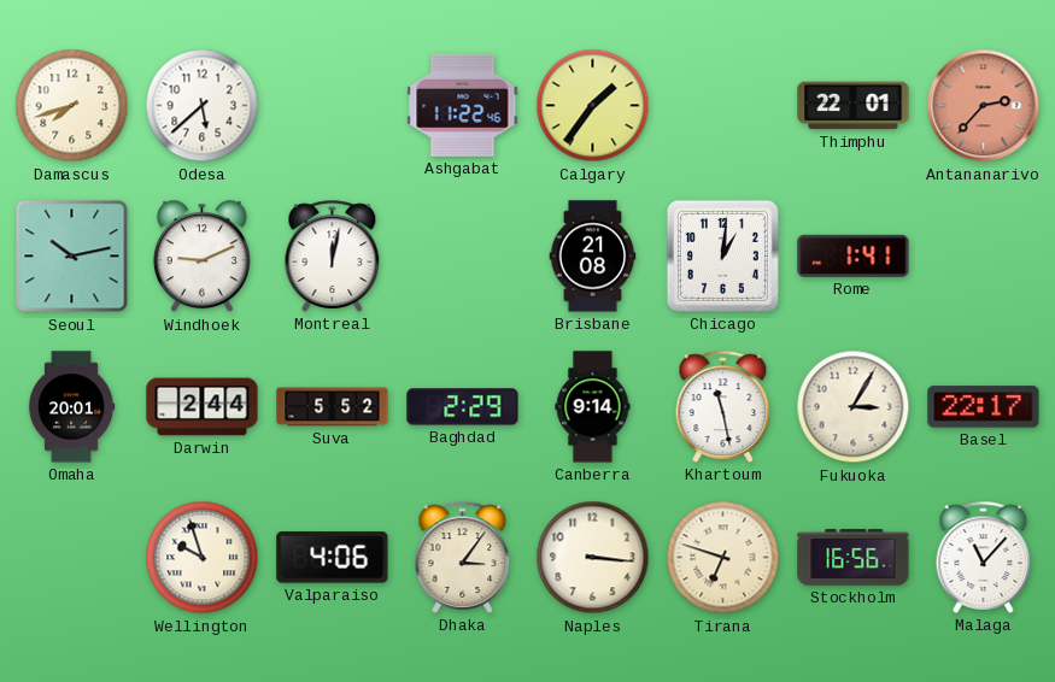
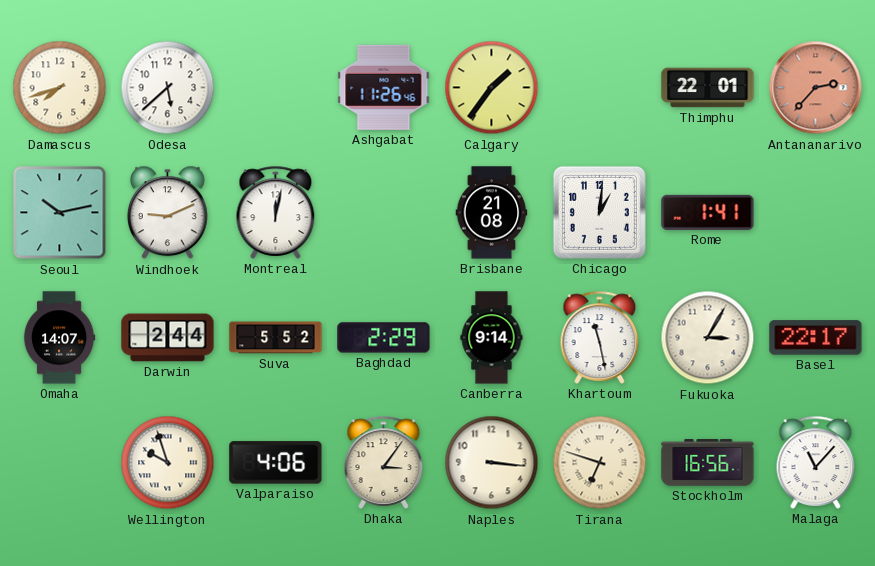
Ashgabat: 11:22 -> 11:26 (384, 87)
Omaha: 20:01 -> 14:07 (59, 338)
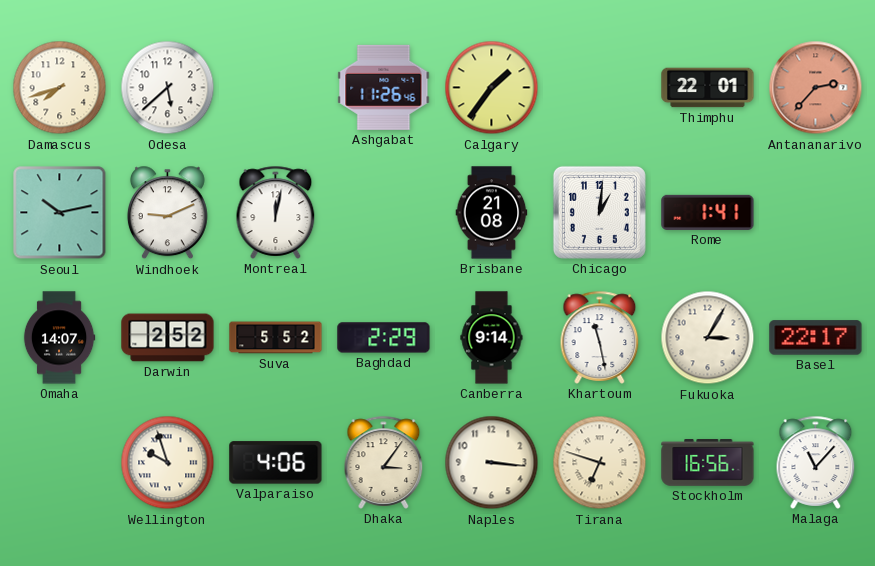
Darwin: 2:44 -> 2:52 (168, 338)
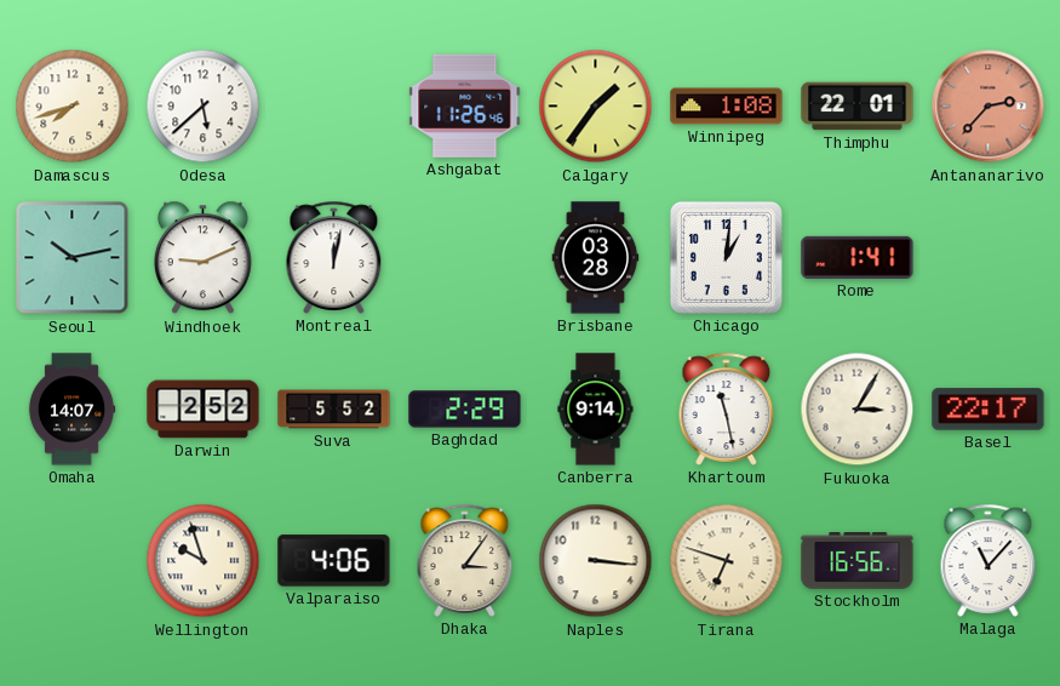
Winnipeg: none -> 1:08 (727, 107)
Brisbane: 21:08 -> 03:28 (596, 258)
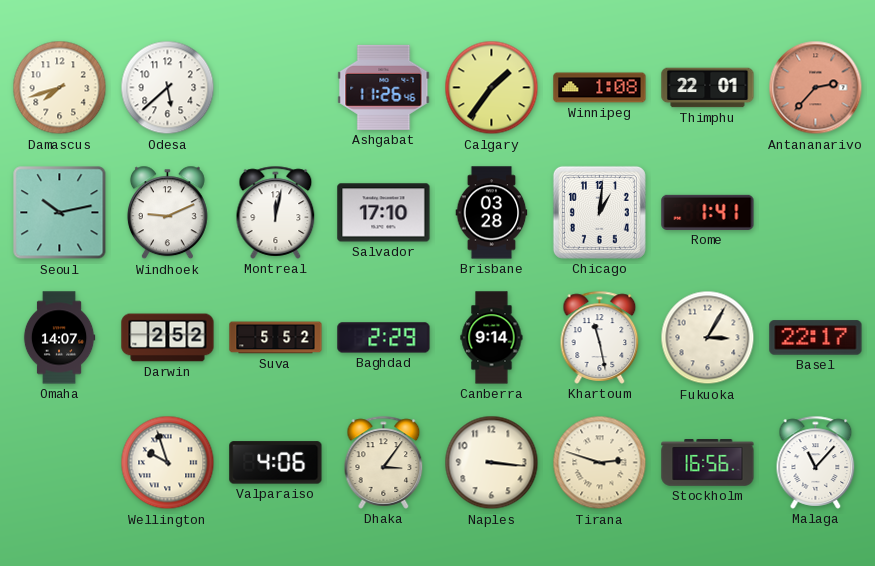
Salvador: none -> 17:10 (384, 213)
Tirana: 6:48 -> 2:48 (600, 463)
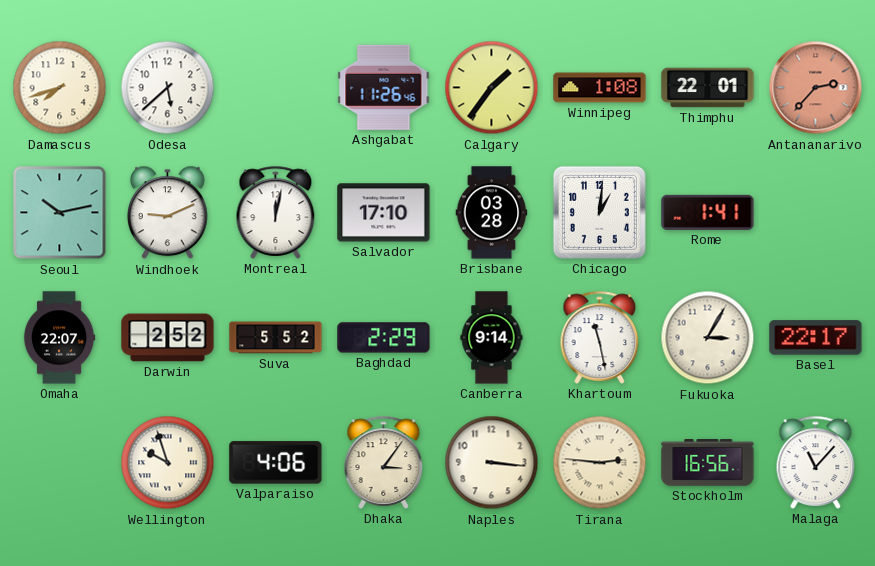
Omaha: 14:07 -> 22:07 (59, 338)
Tirana: 2:48 -> 2:46 (600, 463)
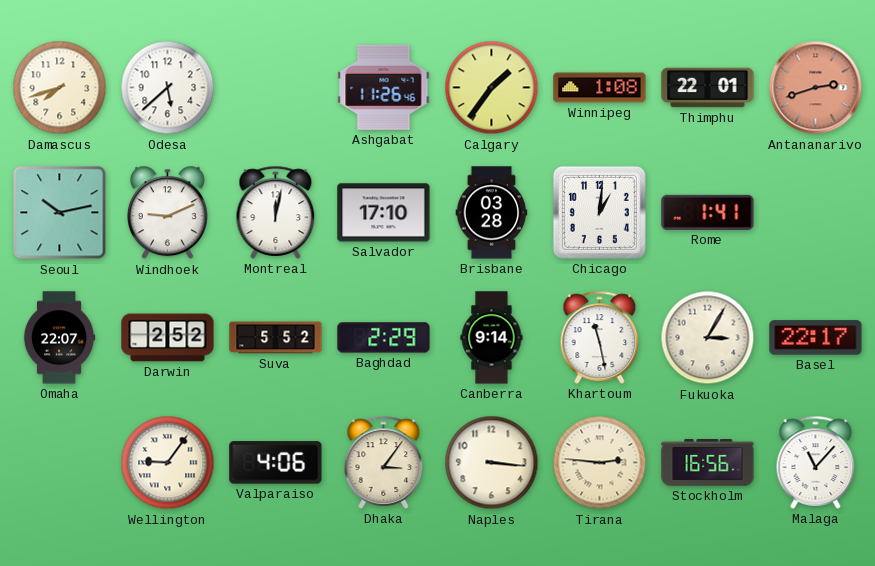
Antananarivo: 2:37 -> 2:42 (816, 88)
Wellington: 9:57 -> 9:06 (168, 463)
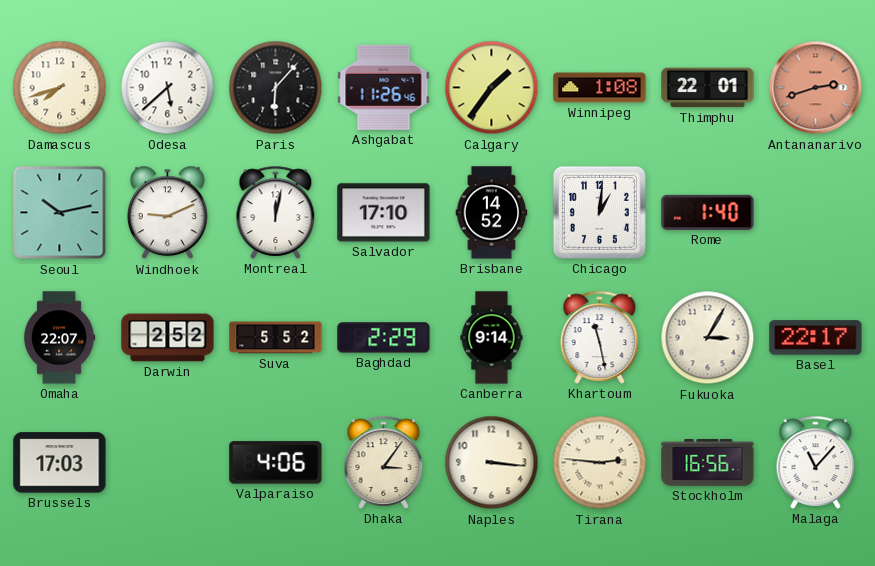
Paris: none -> 6:07 (276, 88)
Brisbane: 03:28 -> 14:52 (492, 213)
Rome: 1:41 -> 1:40 (708, 212)
Brussels: none -> 17:03 (60, 463)
Wellington: 9:06 -> none (168, 463)
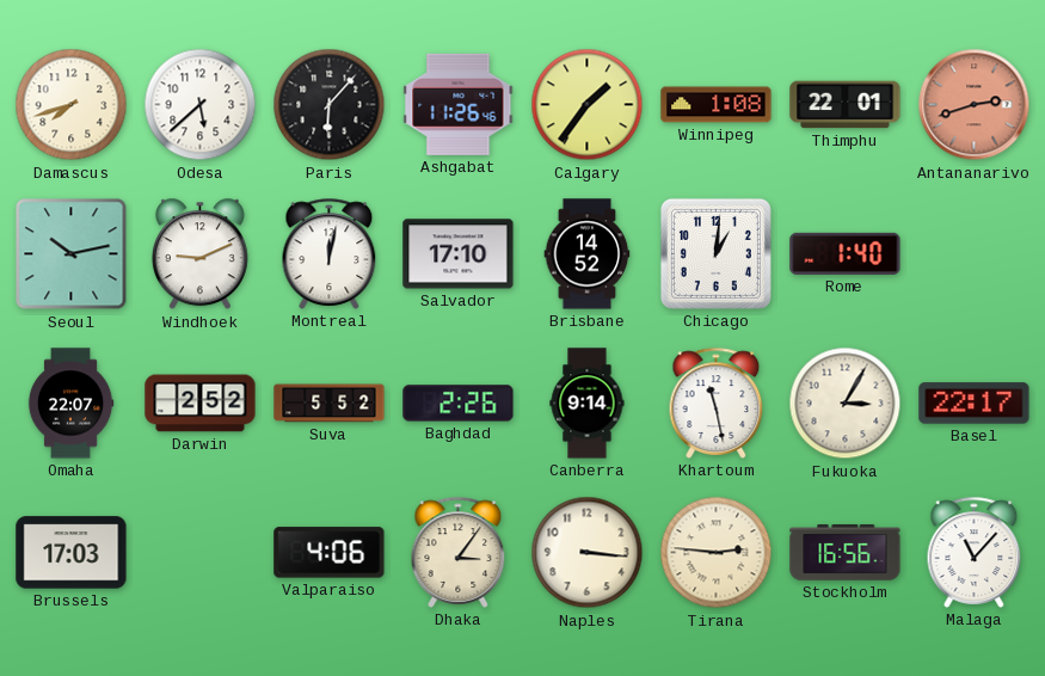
Baghdad: 2:29 -> 2:26 (459, 404)
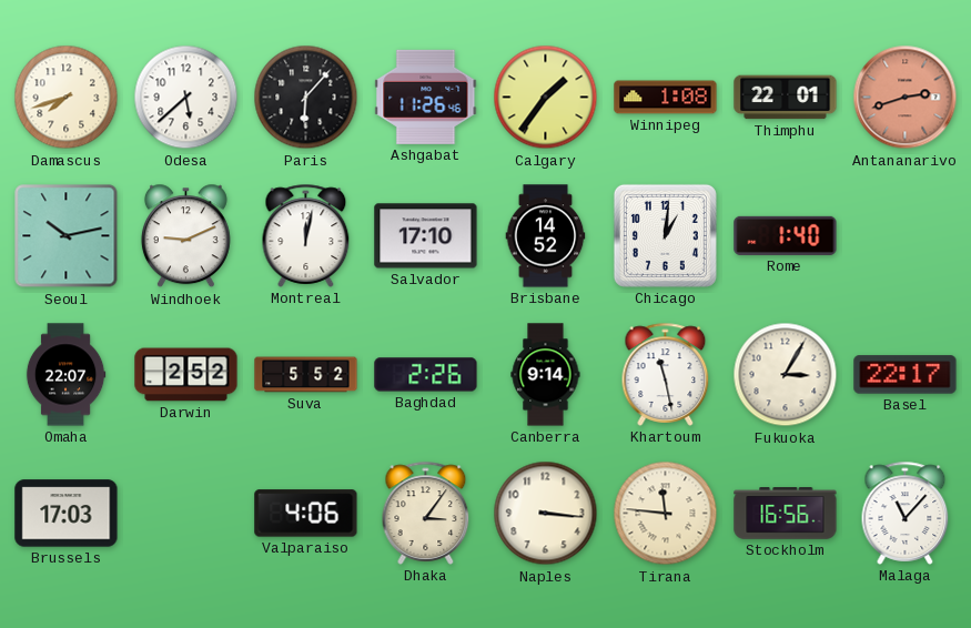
Tirana: 2:46 -> 11:46 (666, 514)
